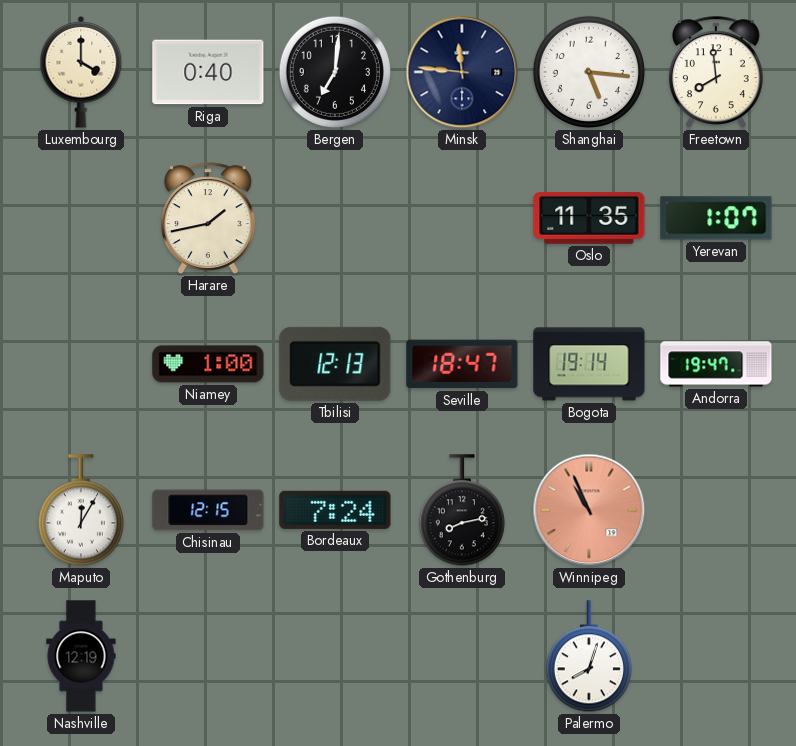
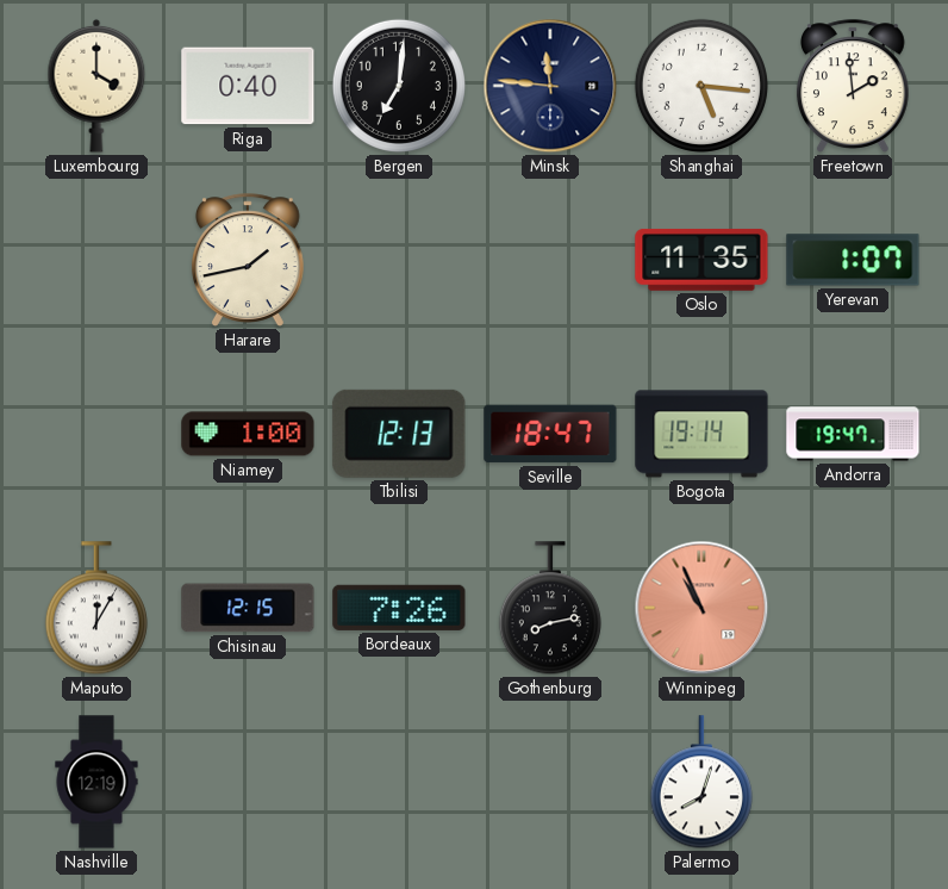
Freetown: 7:59 -> 1:59 (853, 86)
Bordeaux: 7:24 -> 7:26 (399, 608)
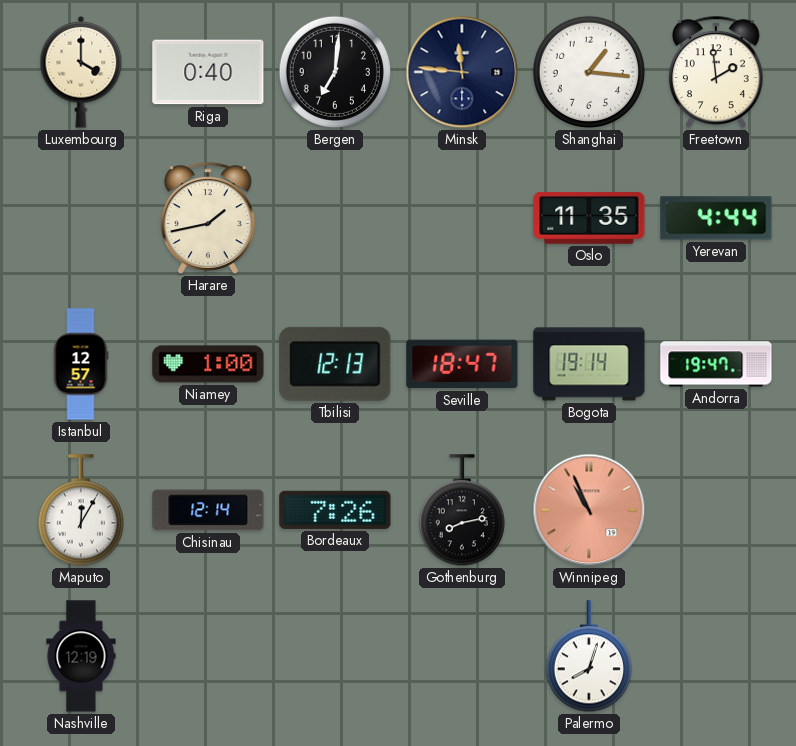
Shanghai: 5:16 -> 1:16 (589, 72)
Yerevan: 1:07 -> 4:44 (716, 218)
Istanbul: none -> 12:57 (81, 364)
Chisinau: 12:15 -> 12:14 (208, 510)
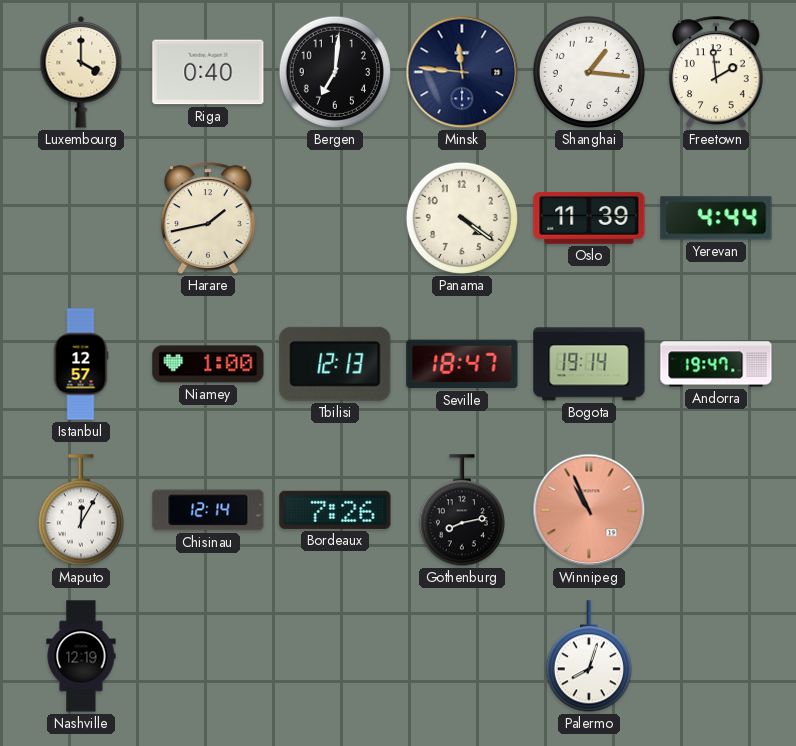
Panama: none -> 4:21 (462, 218)
Oslo: 11:35 -> 11:39 (589, 218)
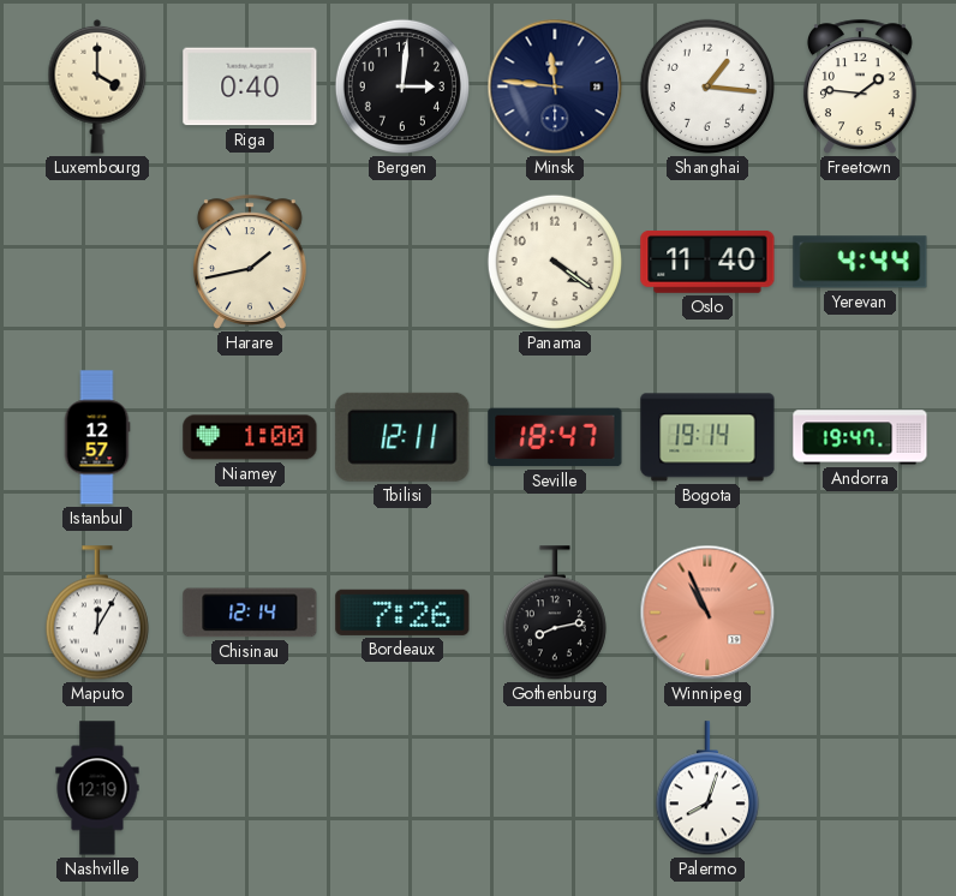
Bergen: 7:01 -> 3:01 (402, 86)
Freetown: 1:59 -> 1:46 (860, 86)
Oslo: 11:39 -> 11:40 (707, 262)
Tbilisi: 12:13 -> 12:11 (402, 437)
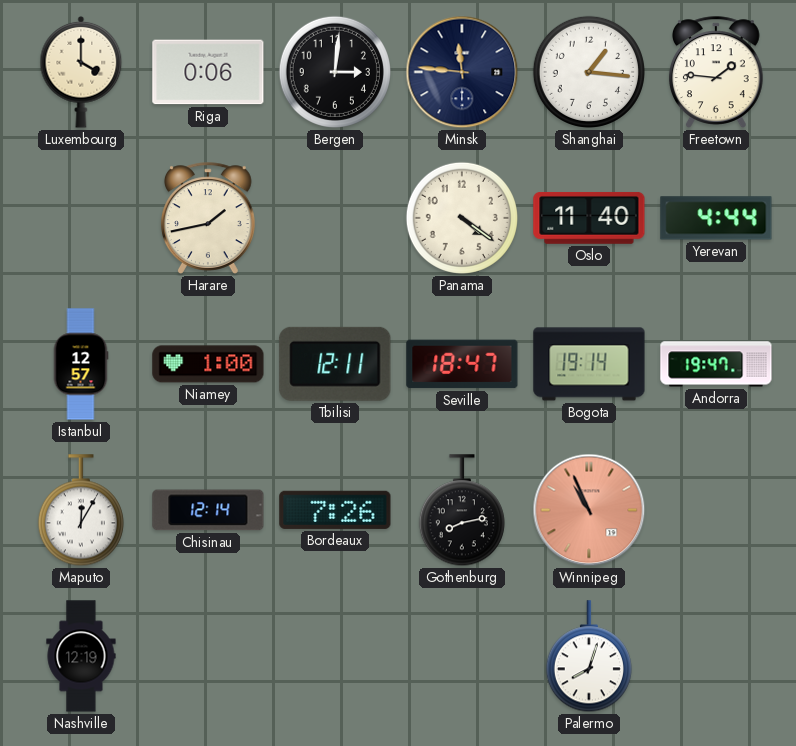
Riga: 0:40 -> 0:06 (208, 72)
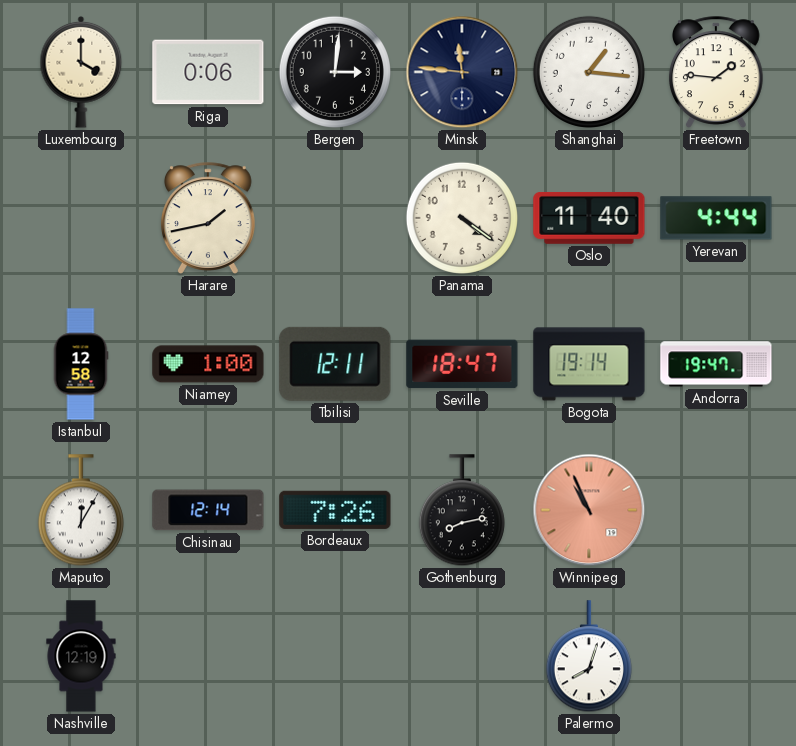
Istanbul: 12:57 -> 12:58 (81, 364)
